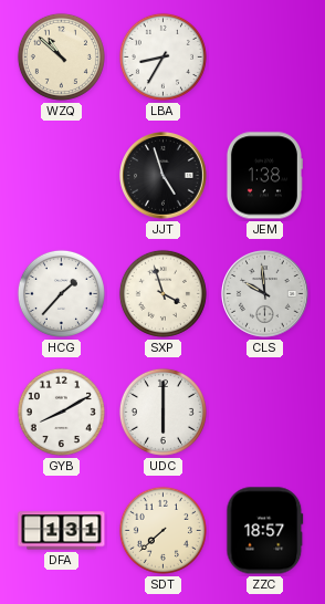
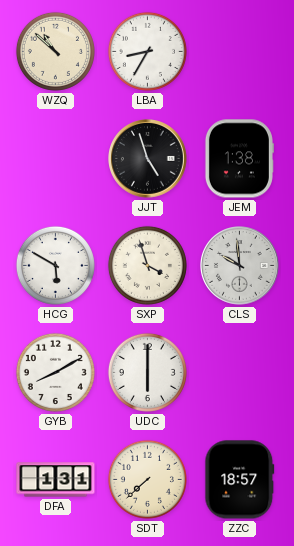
HCG: 1:37 -> 5:50 (55, 265)
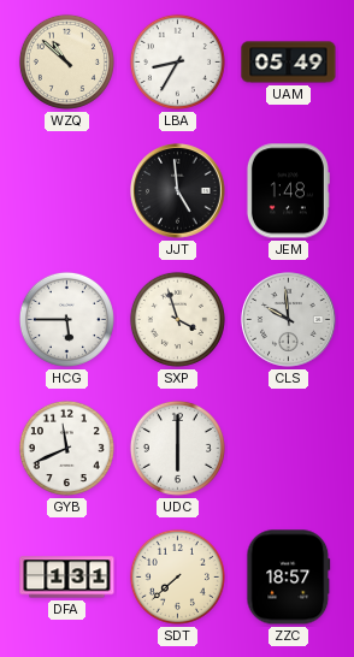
UAM: none -> 05:49 (289, 63)
JJT: 4:57 -> 4:59 (178, 191)
JEM: 1:38 -> 1:48 (288, 191)
HCG: 5:50 -> 5:45 (66, 319)
GYB: 8:10 -> 11:41 (66, 448)
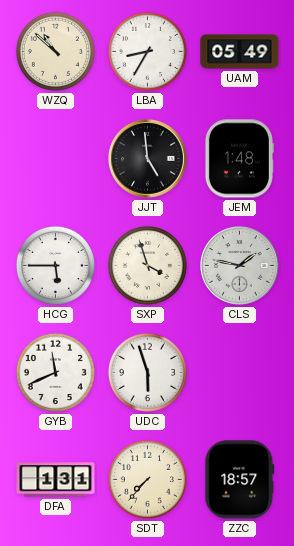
CLS: 9:59 -> 1:47 (240, 266)
UDC: 6:00 -> 5:57 (147, 372)
SDT: 7:38 -> 7:37 (147, 479)
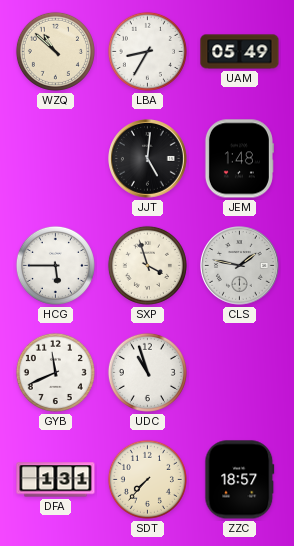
JJT: 4:59 -> 5:01 (148, 159)
UDC: 5:57 -> 10:57 (147, 372)
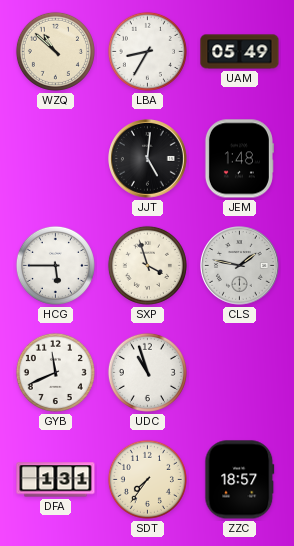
SDT: 7:37 -> 7:36 (147, 479)
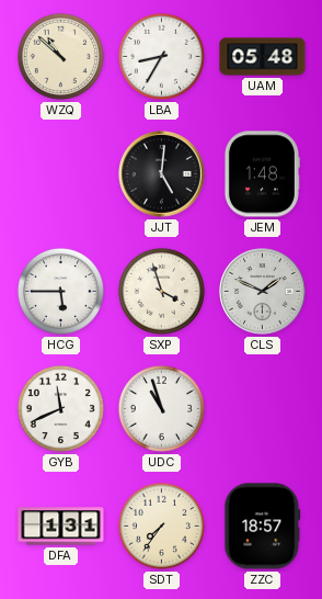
UAM: 05:49 -> 05:48 (263, 57)
CLS: 1:47 -> 1:49 (263, 292)
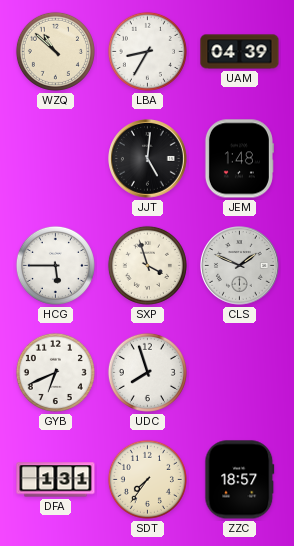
UAM: 05:48 -> 04:39 (240, 52)
GYB: 11:41 -> 6:41 (55, 372)
UDC: 10:57 -> 7:57 (147, 372)
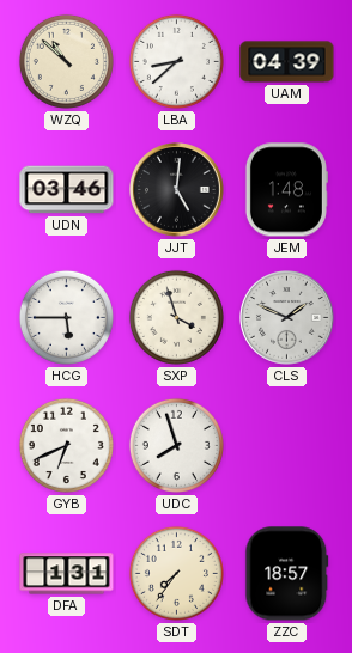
LBA: 8:35 -> 8:38 (176, 61)
UDN: none -> 03:46 (67, 190)
